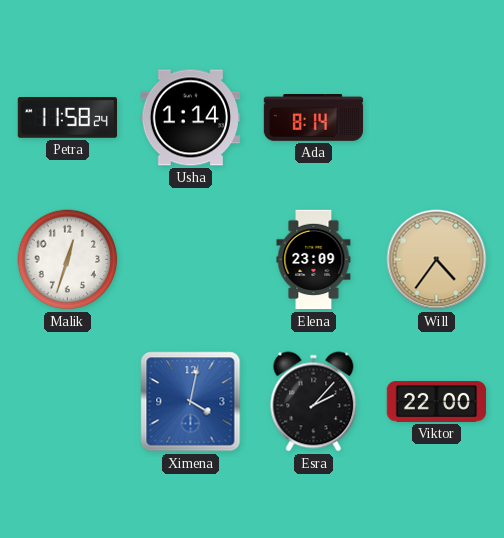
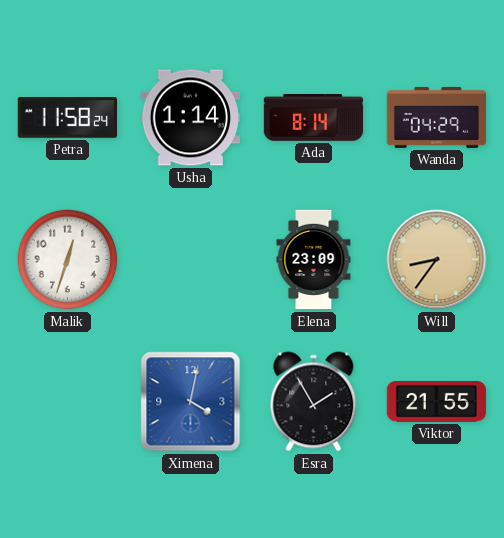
Wanda: none -> 04:29 (437, 117)
Will: 4:36 -> 8:36 (437, 260)
Esra: 2:07 -> 1:55 (314, 402)
Viktor: 22:00 -> 21:55 (436, 402)
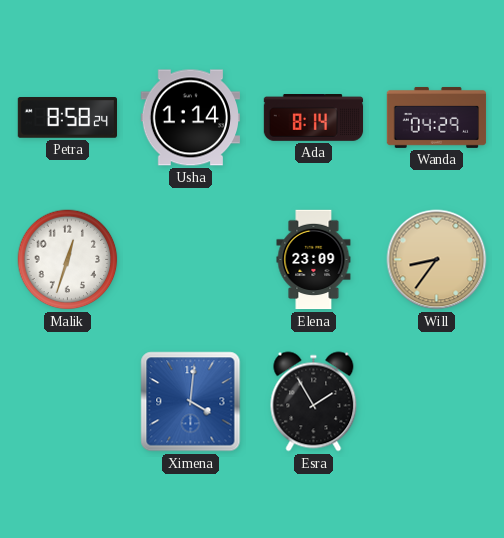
Petra: 11:58 -> 8:58 (67, 118)
Ximena: 4:02 -> 4:01 (191, 402)
Viktor: 21:55 -> none (436, 402)
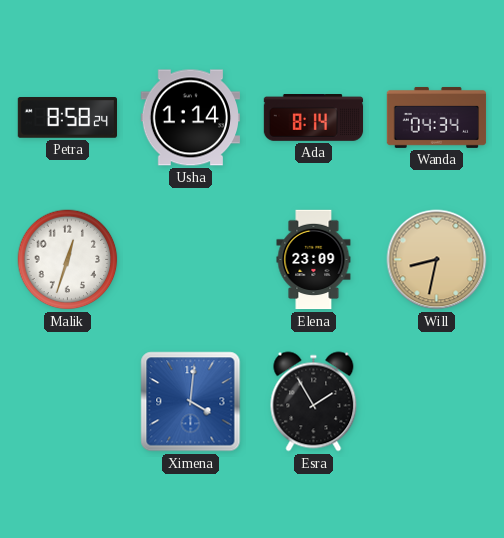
Wanda: 04:29 -> 04:34 (437, 117)
Will: 8:36 -> 8:32 (437, 260)
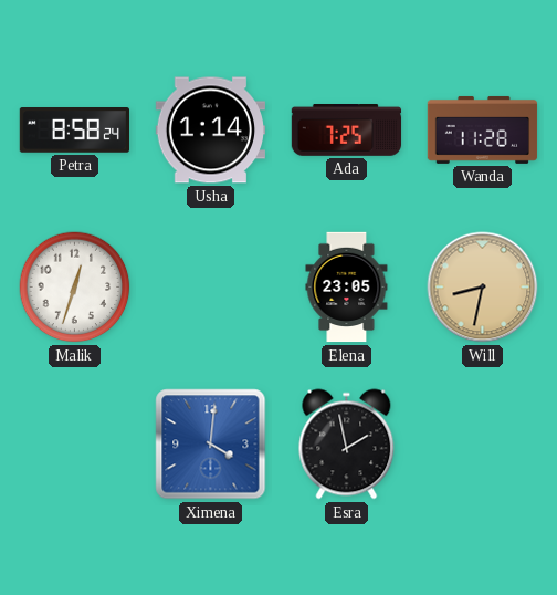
Ada: 8:14 -> 7:25 (347, 131)
Wanda: 04:34 -> 11:28 (483, 129)
Elena: 23:09 -> 23:05 (347, 288)
Esra: 1:55 -> 1:58 (347, 445)
